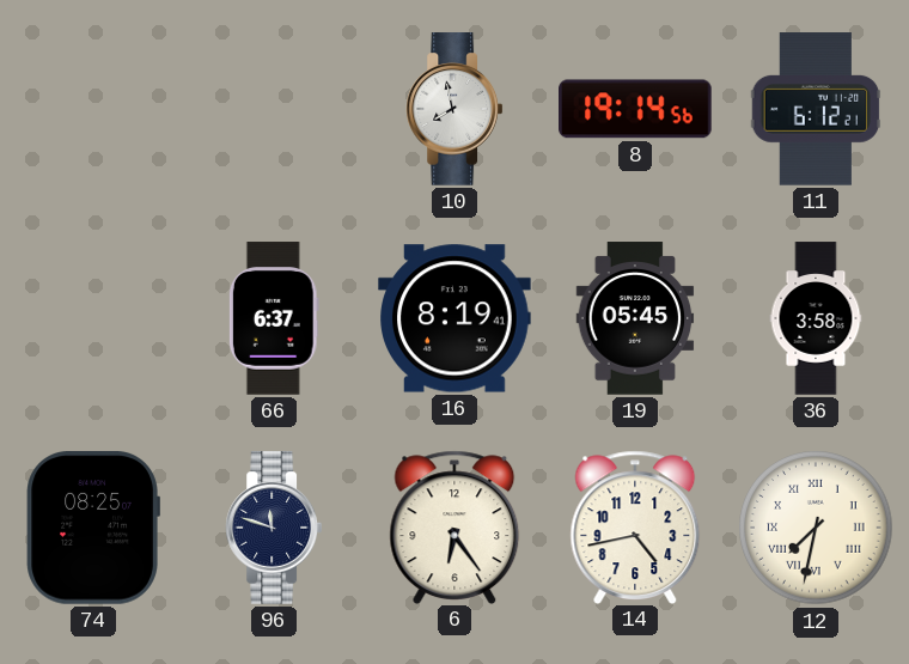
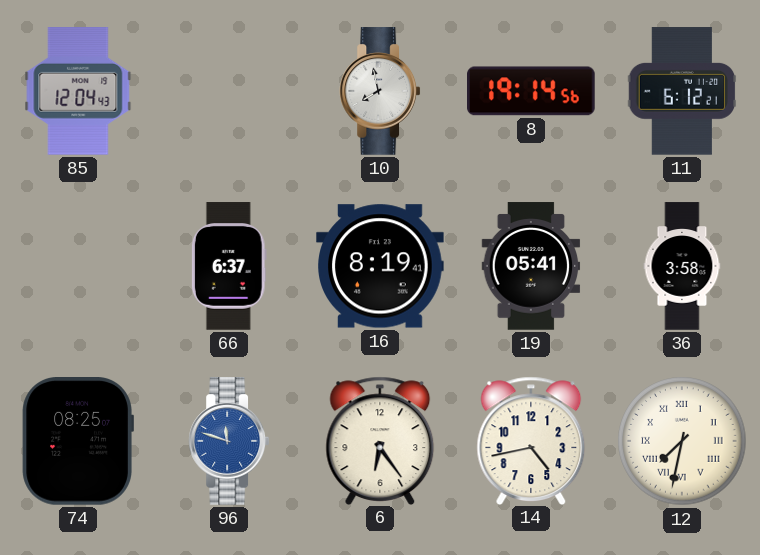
85: none -> 12:04 (78, 92)
19: 05:45 -> 05:41 (531, 266)
96 dial: navy -> blue (229, 441)
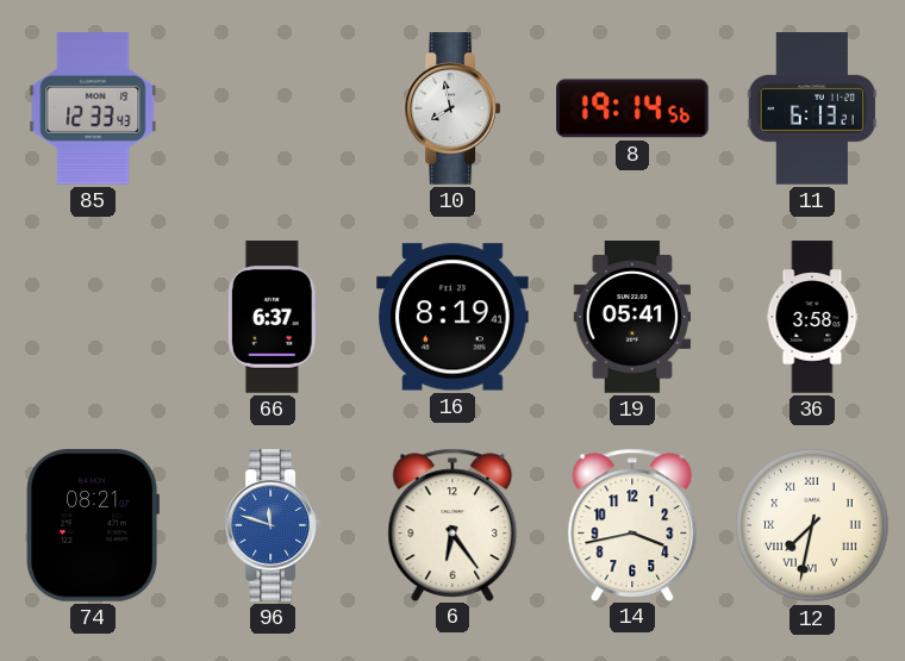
85: 12:04 -> 12:33 (93, 110)
11: 6:12 -> 6:13 (812, 108)
74: 08:25 -> 08:21 (93, 526)
14: 4:43 -> 3:43 (632, 524)
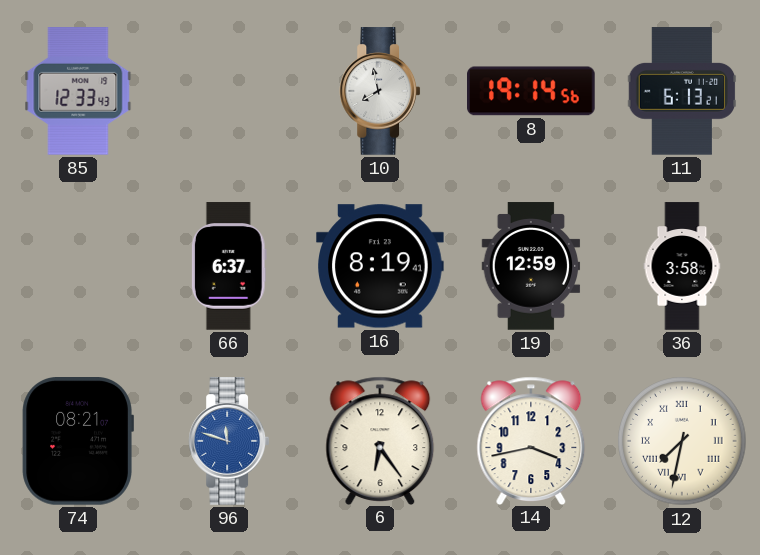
19: 05:41 -> 12:59 (531, 266)
